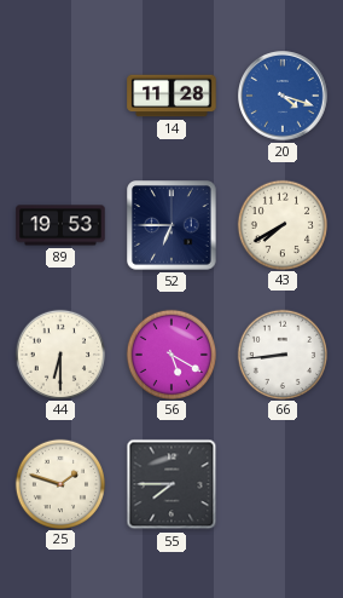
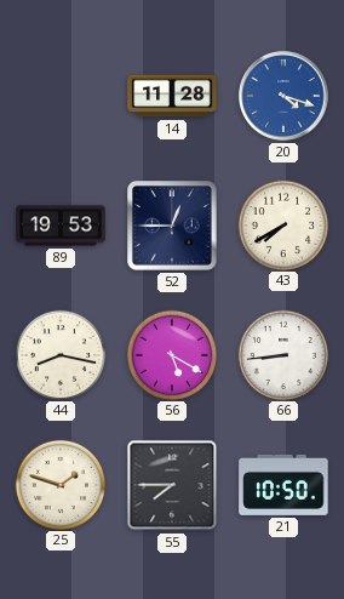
52: 6:45 -> 12:45 (172, 226)
44: 6:30 -> 8:17 (59, 354)
21: none -> 10:50 (283, 485)
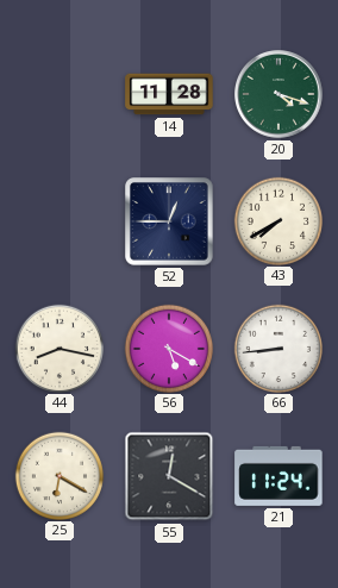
20 dial: blue -> green (280, 95)
89: 19:53 -> none (61, 226)
25: 1:48 -> 6:20 (58, 475)
55: 7:45 -> 12:20 (169, 476)
21: 10:50 -> 11:24 (278, 476)
